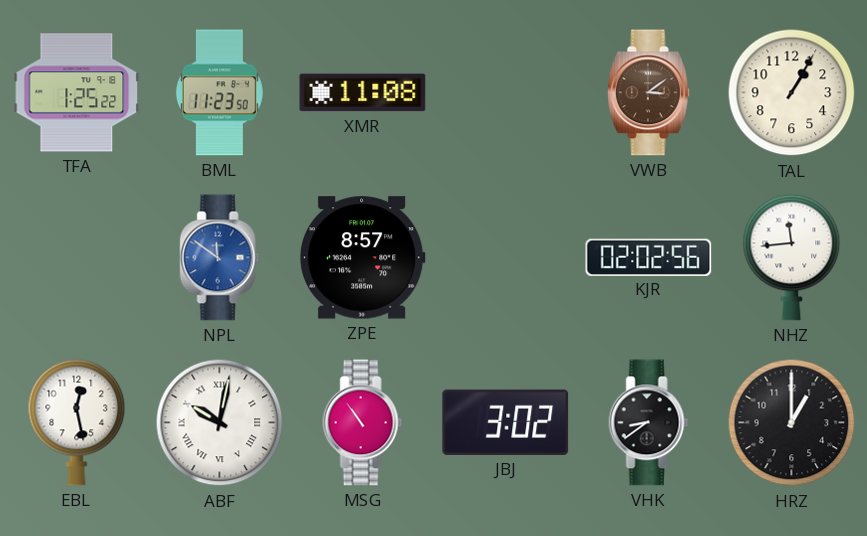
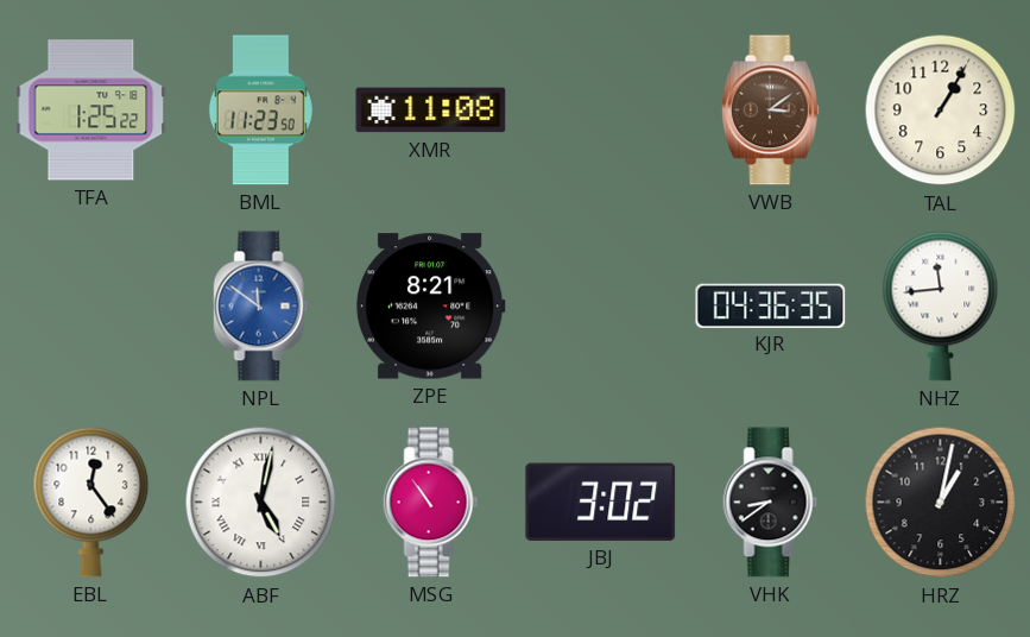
ZPE: 8:57 -> 8:21 (430, 307)
KJR: 02:02 -> 04:36 (771, 305)
EBL: 12:28 -> 12:24 (91, 502)
ABF: 10:02 -> 5:02 (261, 503)
HRZ: 1:00 -> 1:02 (941, 503)
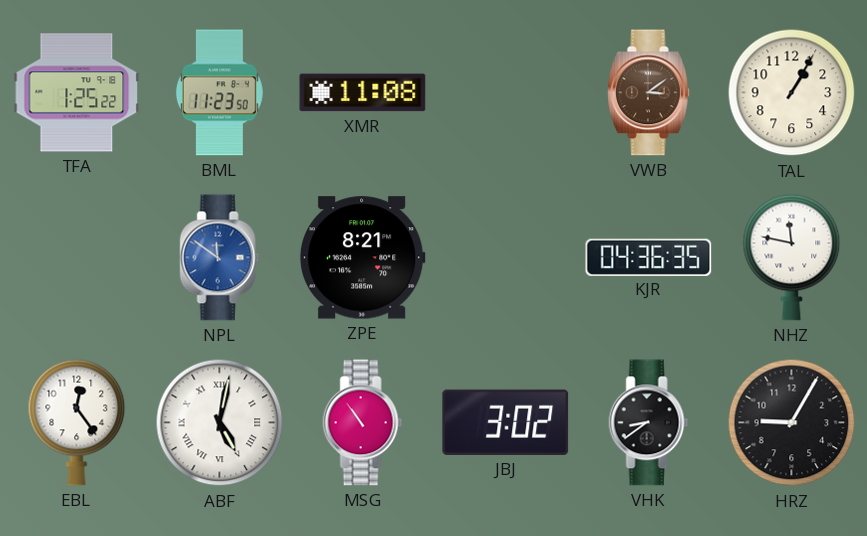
NHZ: 11:44 -> 11:47 (792, 257)
HRZ: 1:02 -> 9:05 (792, 423)
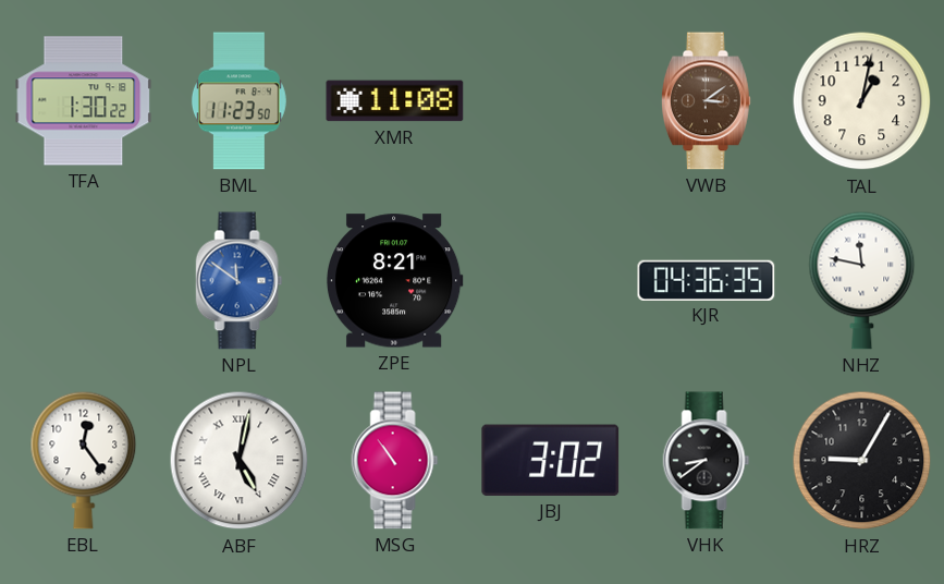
TFA: 1:25 -> 1:30 (84, 101)
TAL: 1:05 -> 1:02 (862, 101)
